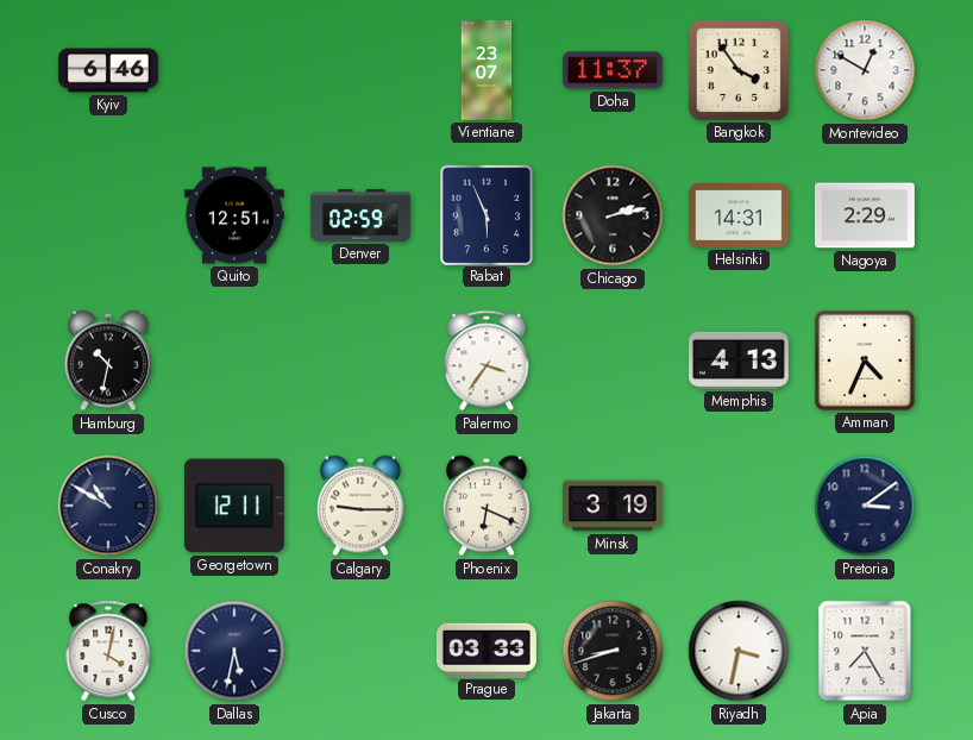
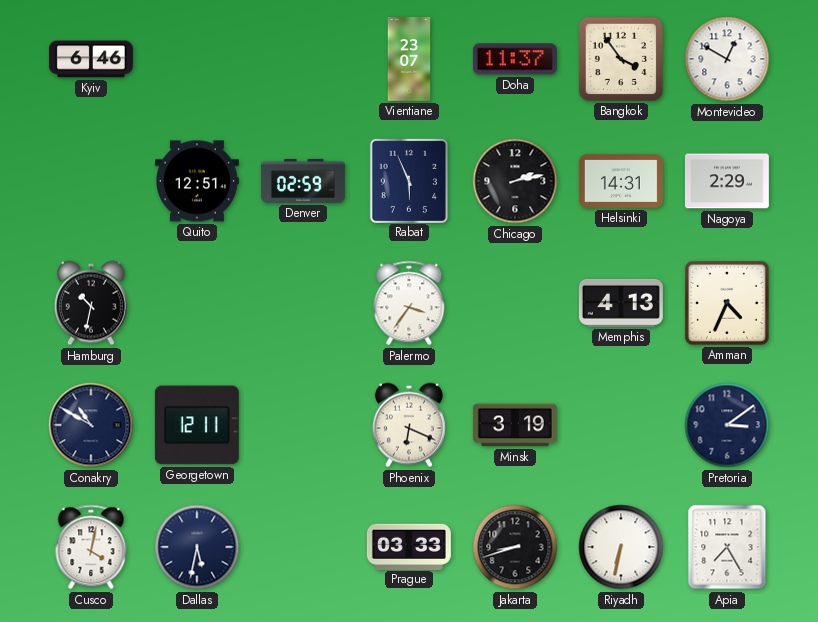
Calgary: 9:15 -> none (360, 506)
Riyadh: 3:32 -> 6:32 (621, 547)
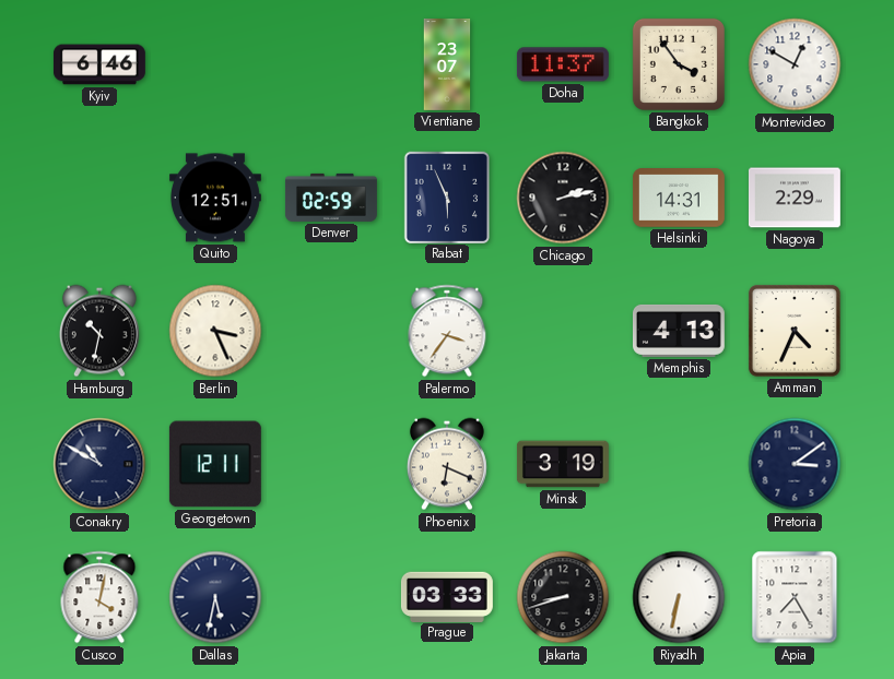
Berlin: none -> 3:26 (215, 331)
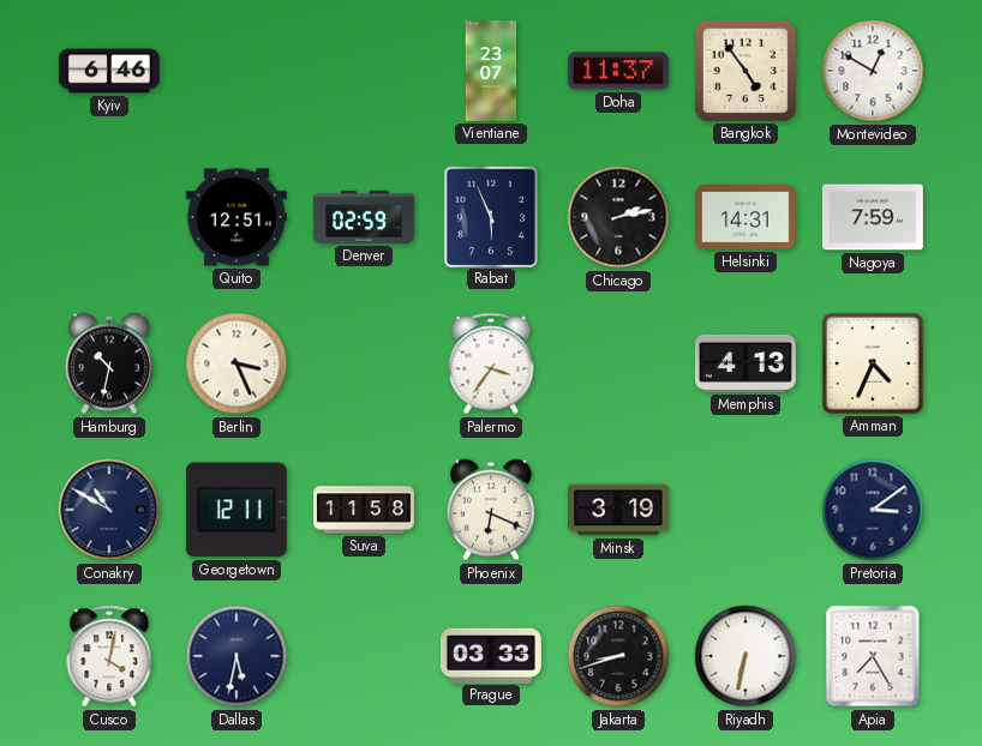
Bangkok: 3:54 -> 4:54 (746, 71)
Nagoya: 2:29 -> 7:59 (873, 217)
Suva: none -> 11:58 (365, 510)
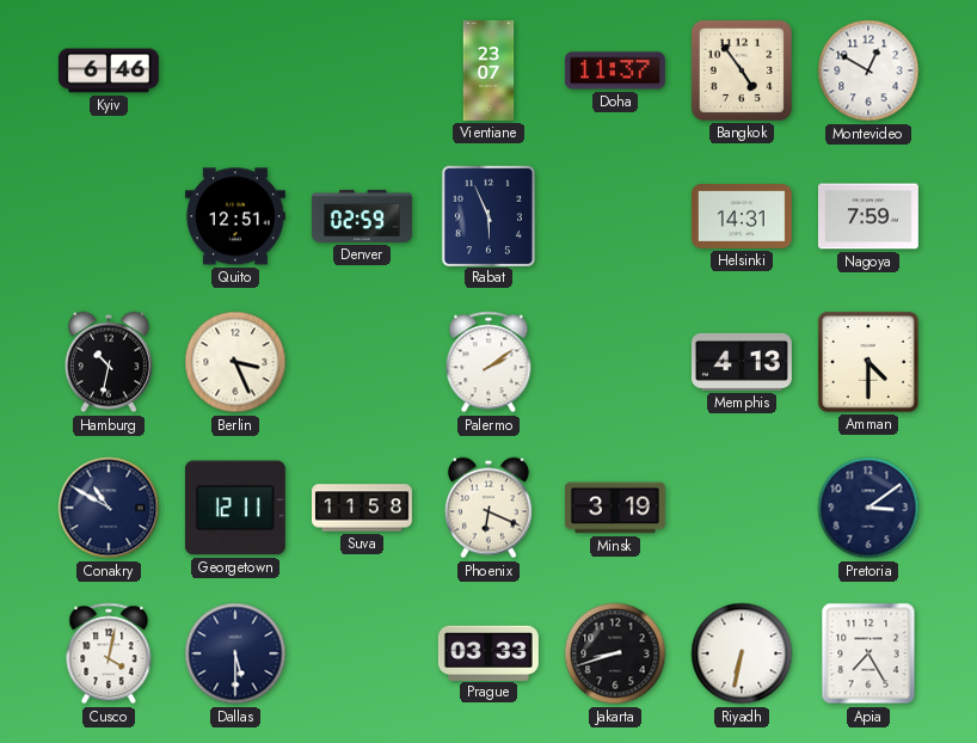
Chicago: 2:13 -> none (618, 217)
Palermo: 3:36 -> 2:09 (489, 362)
Amman: 4:34 -> 4:30 (868, 362)
Dallas: 5:32 -> 5:30 (235, 653)
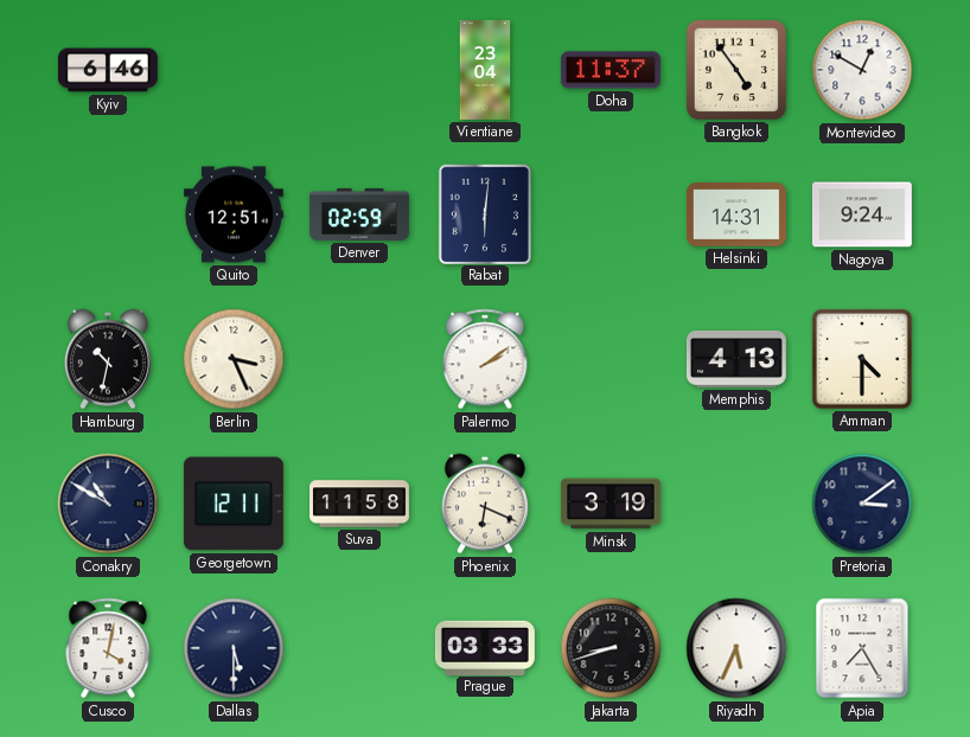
Vientiane: 23:07 -> 23:04 (485, 71)
Rabat: 5:56 -> 6:01 (484, 213)
Nagoya: 7:59 -> 9:24 (862, 214)
Riyadh: 6:32 -> 5:34 (736, 648)
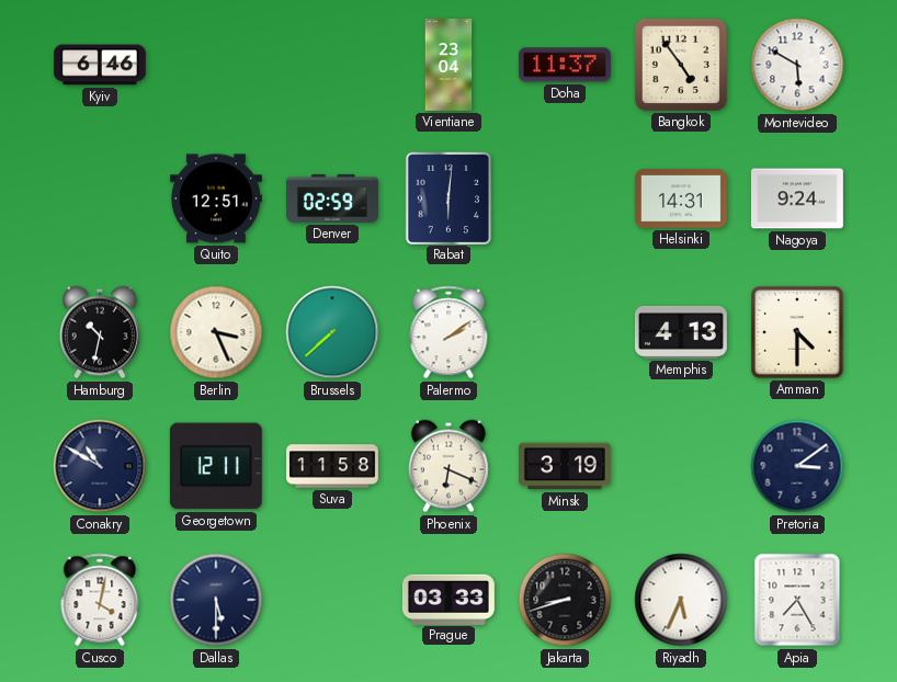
Montevideo: 12:50 -> 5:50 (797, 65)
Brussels: none -> 7:38 (332, 332)
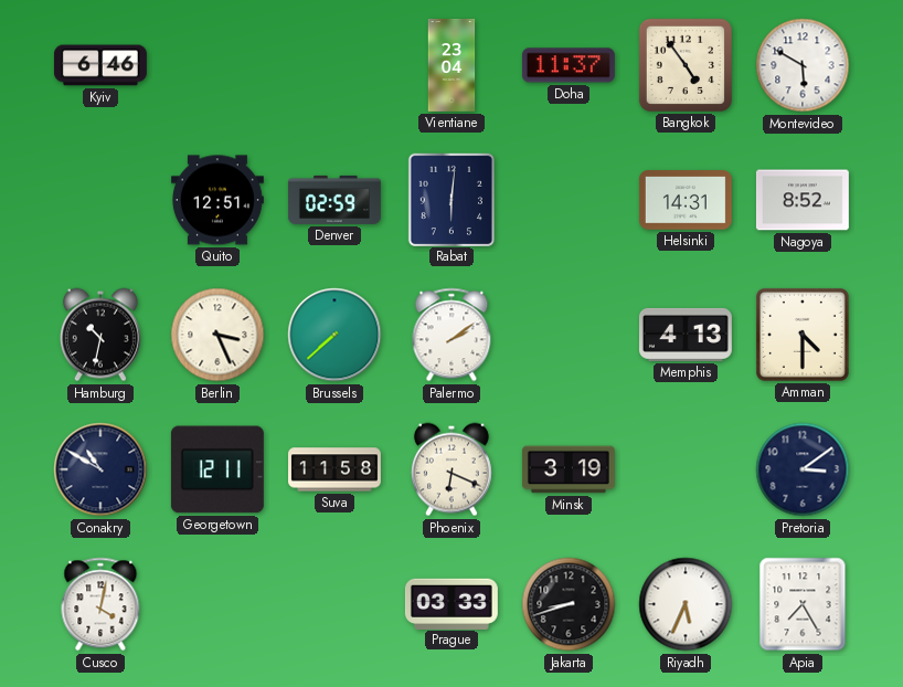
Nagoya: 9:24 -> 8:52 (803, 200)
Dallas: 5:30 -> none (216, 600)
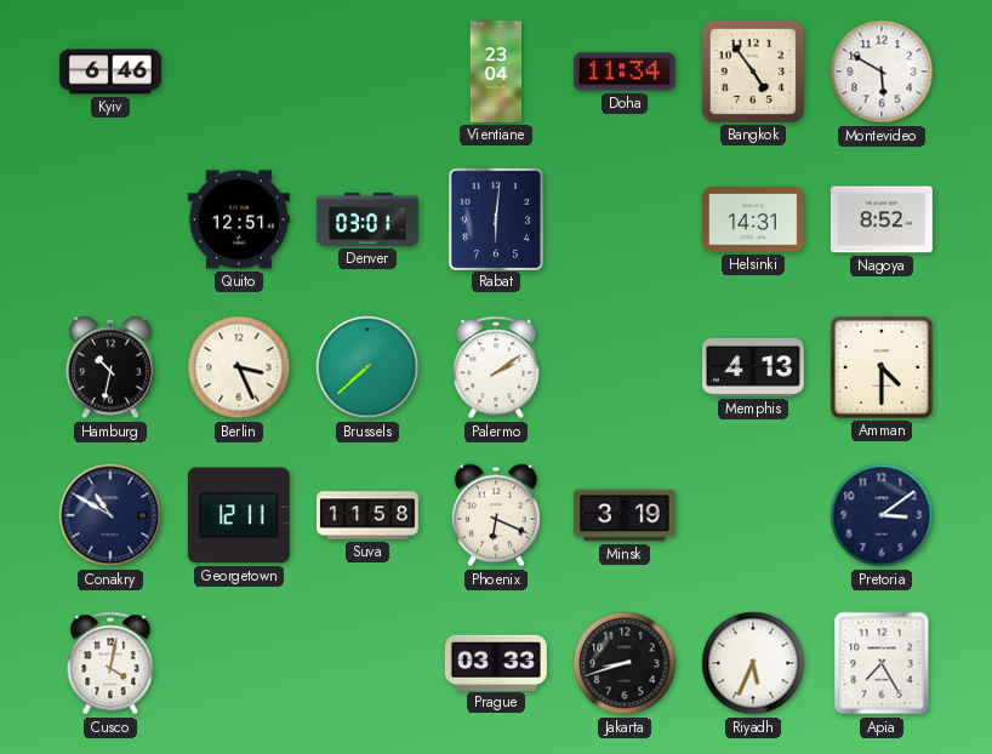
Doha: 11:37 -> 11:34 (625, 72)
Denver: 02:59 -> 03:01 (367, 219)
